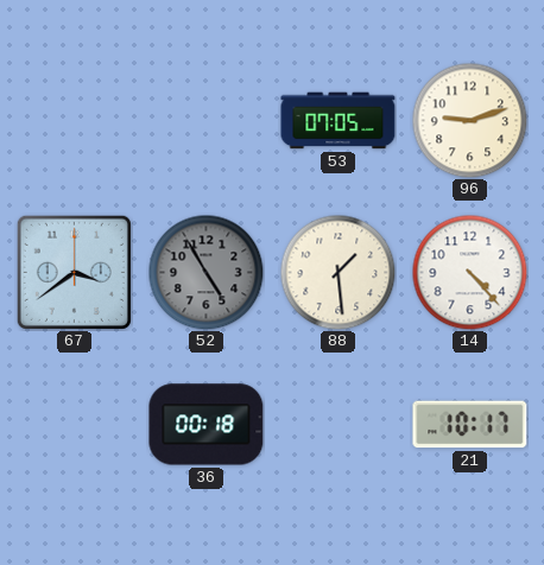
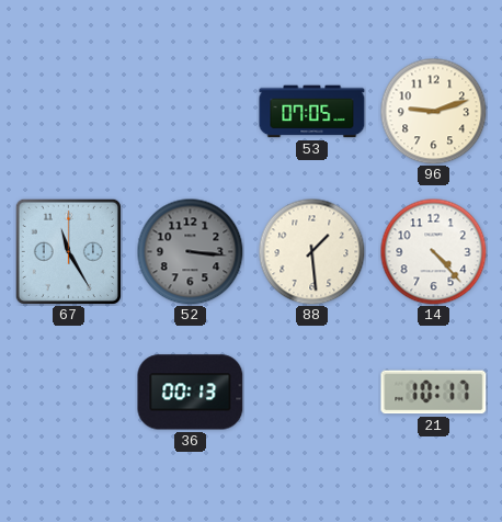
67: 3:39 -> 11:25 (68, 251)
52: 4:55 -> 3:16 (190, 251)
36: 00:18 -> 00:13 (191, 393)
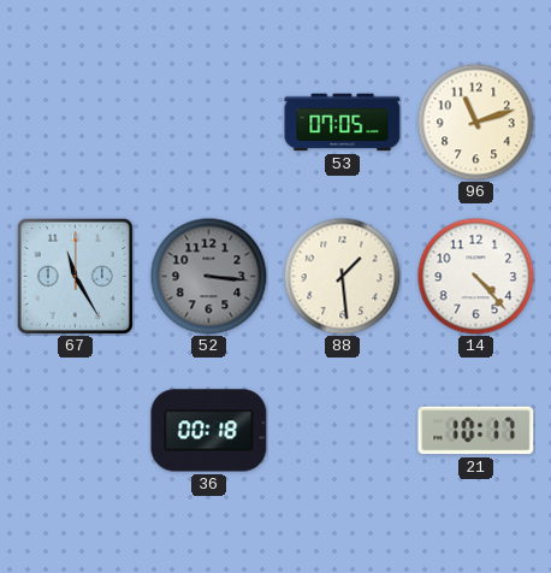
96: 9:12 -> 11:12 (475, 122)
36: 00:13 -> 00:18 (209, 431)
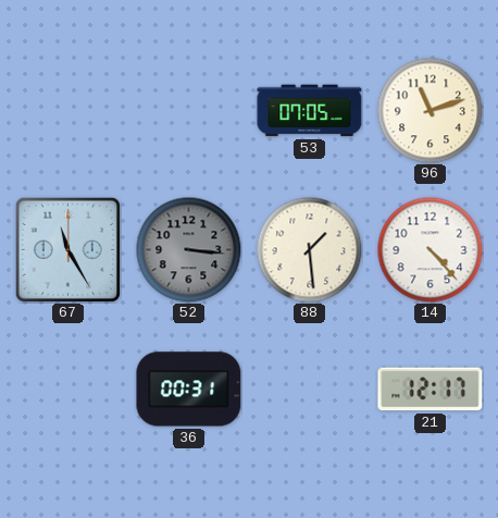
36: 00:18 -> 00:31 (189, 390)
21: 10:17 -> 12:17 (431, 390)
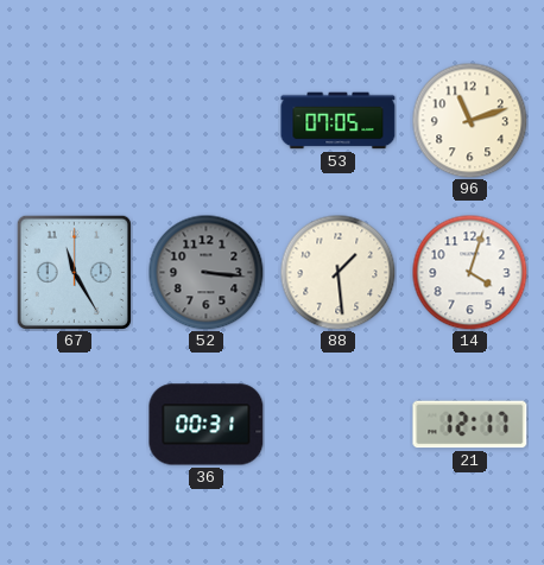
14: 4:23 -> 4:03 (469, 272)
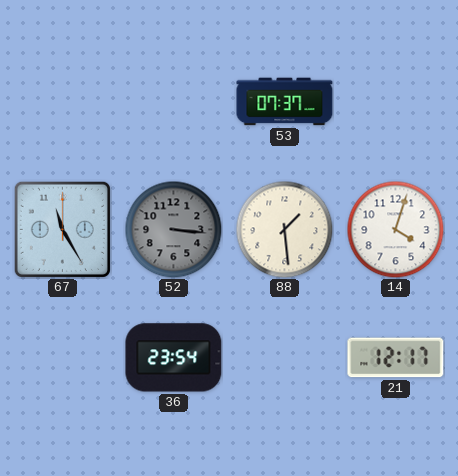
53: 07:05 -> 07:37 (285, 102)
96: 11:12 -> none (469, 120)
36: 00:31 -> 23:54 (174, 358)
